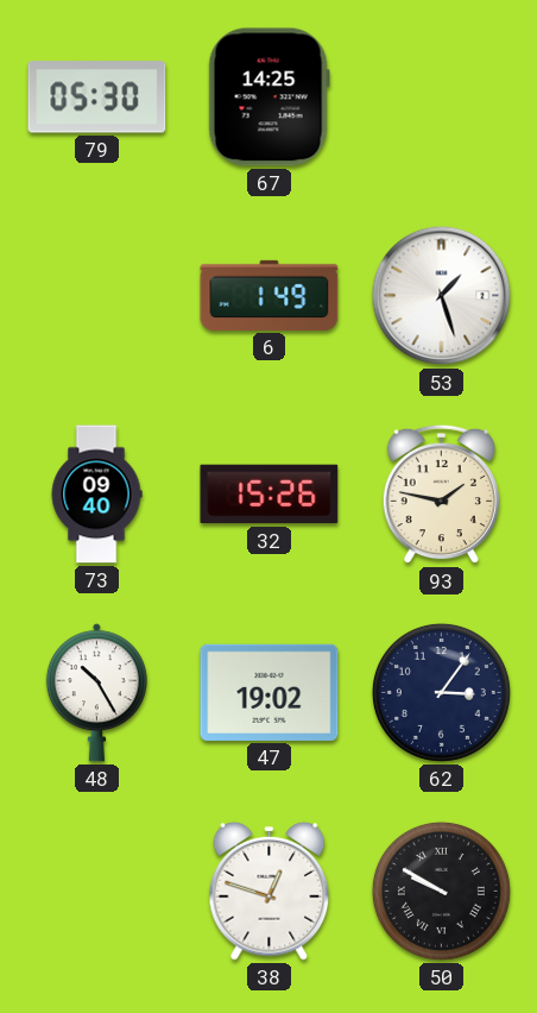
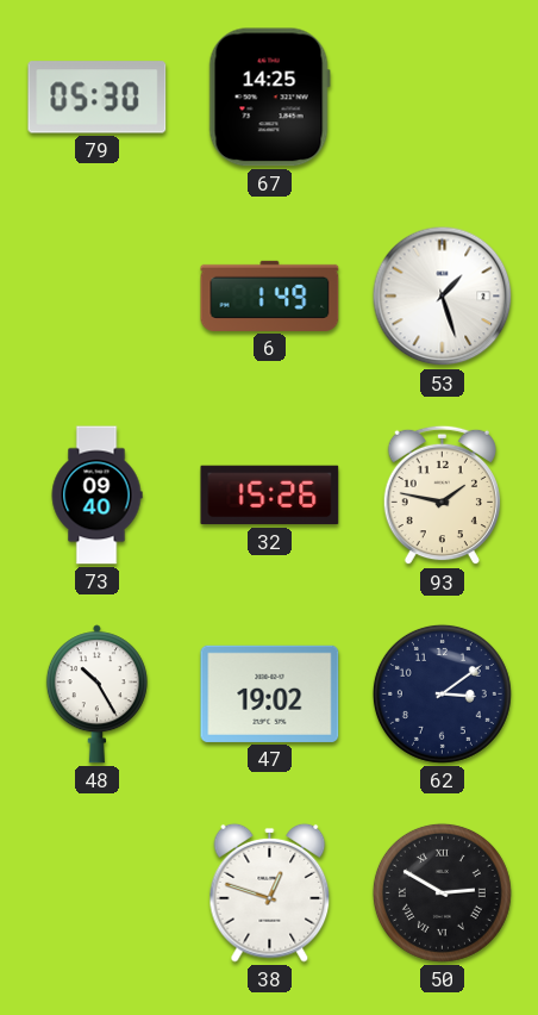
62: 3:06 -> 3:09 (442, 693)
50: 9:50 -> 2:50 (442, 892)
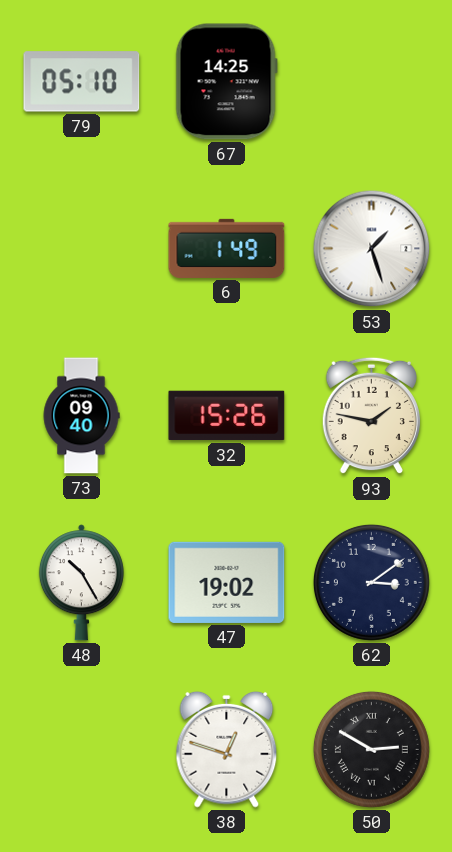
79: 05:30 -> 05:10 (82, 82)
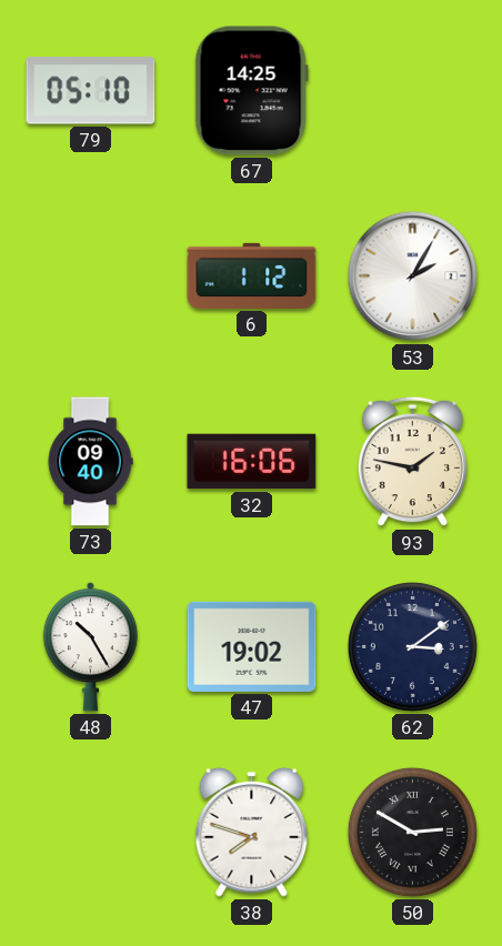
6: 1:49 -> 1:12 (252, 275)
53: 1:27 -> 2:05 (413, 276)
32: 15:26 -> 16:06 (252, 462)
38: 12:48 -> 7:48 (252, 832)
